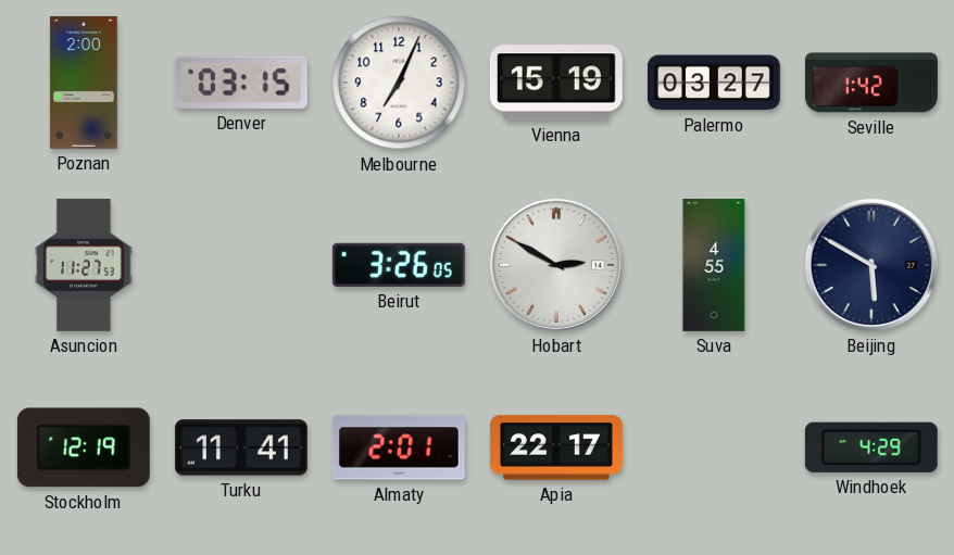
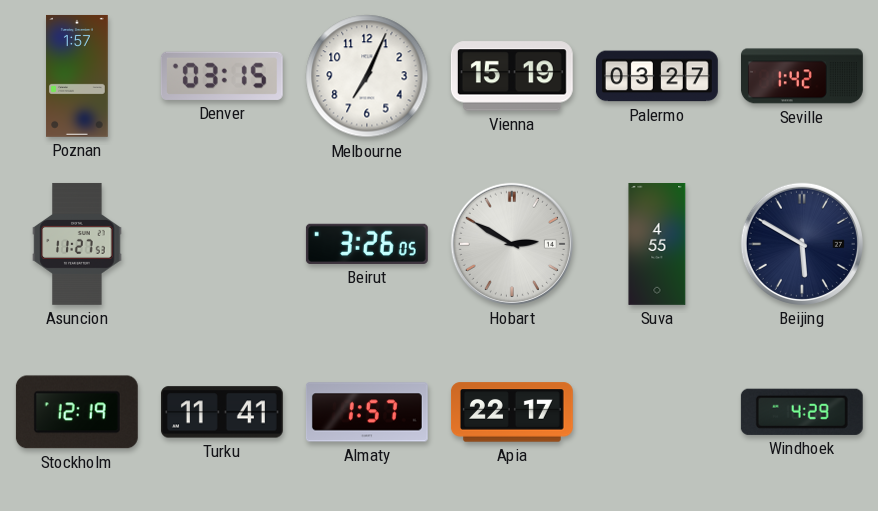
Poznan: 2:00 -> 1:57 (77, 76)
Almaty: 2:01 -> 1:57 (367, 412)
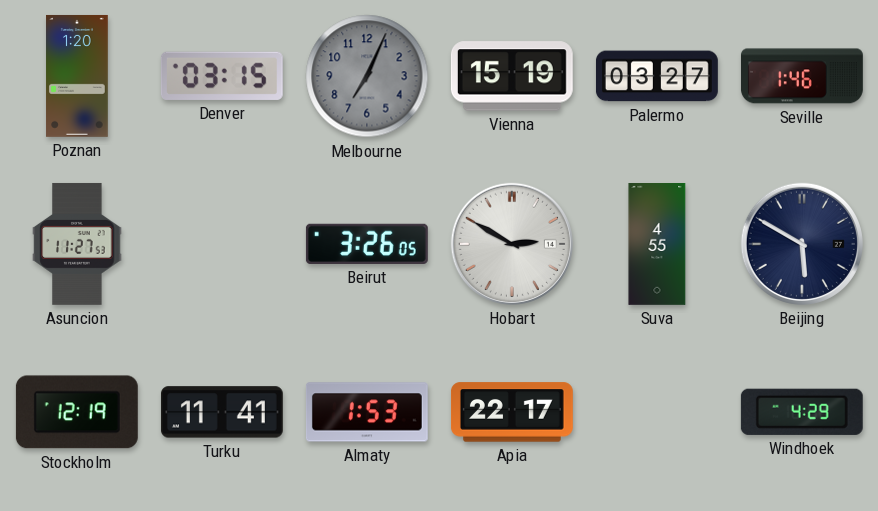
Poznan: 1:57 -> 1:20 (77, 76)
Melbourne dial: white -> grey (367, 76)
Seville: 1:42 -> 1:46 (802, 76)
Almaty: 1:57 -> 1:53 (367, 412)
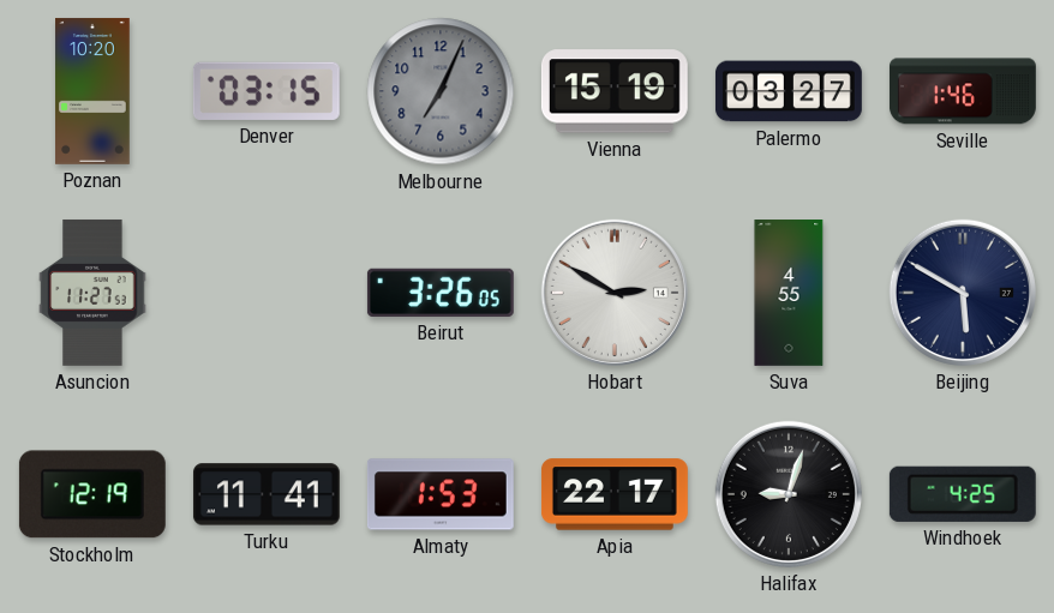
Poznan: 1:20 -> 10:20 (92, 91)
Halifax: none -> 9:03 (789, 494)
Windhoek: 4:29 -> 4:25 (963, 494)
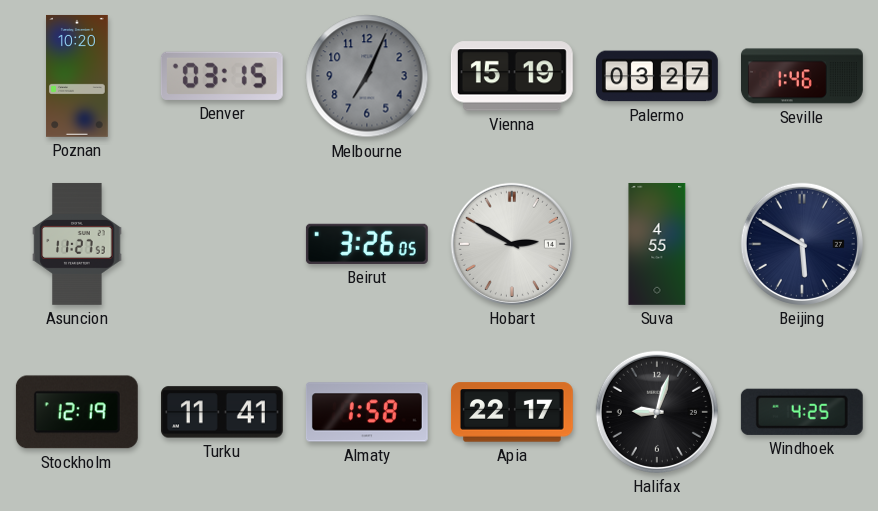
Almaty: 1:53 -> 1:58 (367, 412)
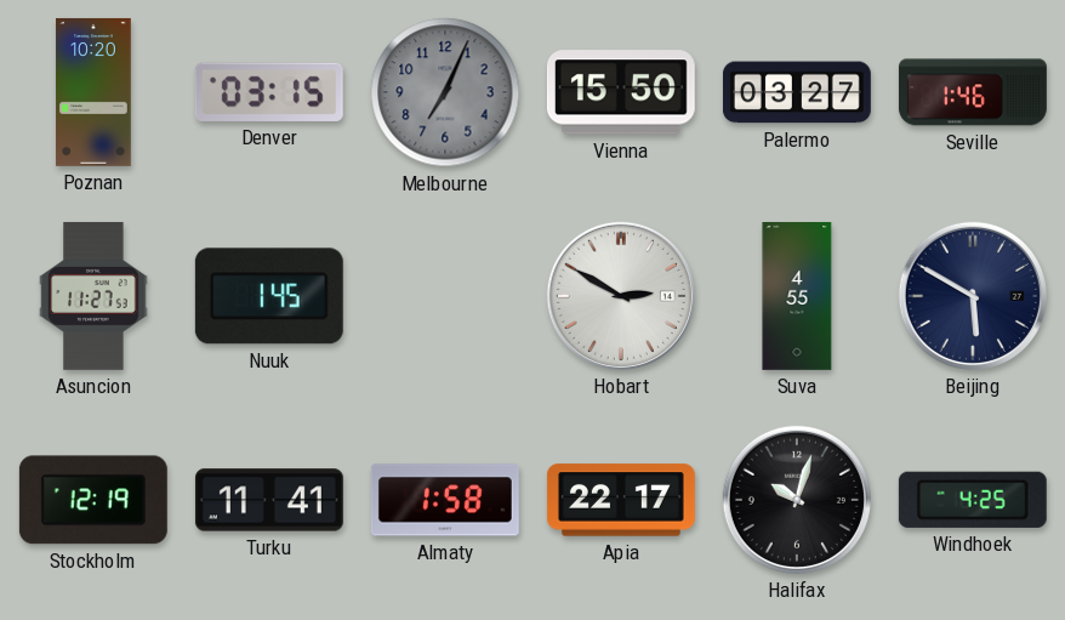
Vienna: 15:19 -> 15:50 (621, 92)
Nuuk: none -> 1:45 (269, 296)
Beirut: 3:26 -> none (367, 244)
Halifax: 9:03 -> 10:03 (797, 500)
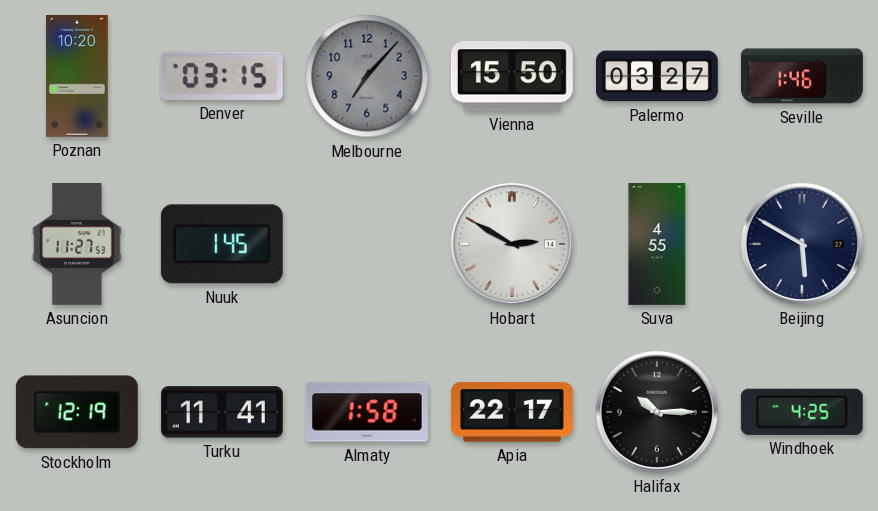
Melbourne: 7:04 -> 7:07 (367, 76)
Halifax: 10:03 -> 10:15 (657, 412)
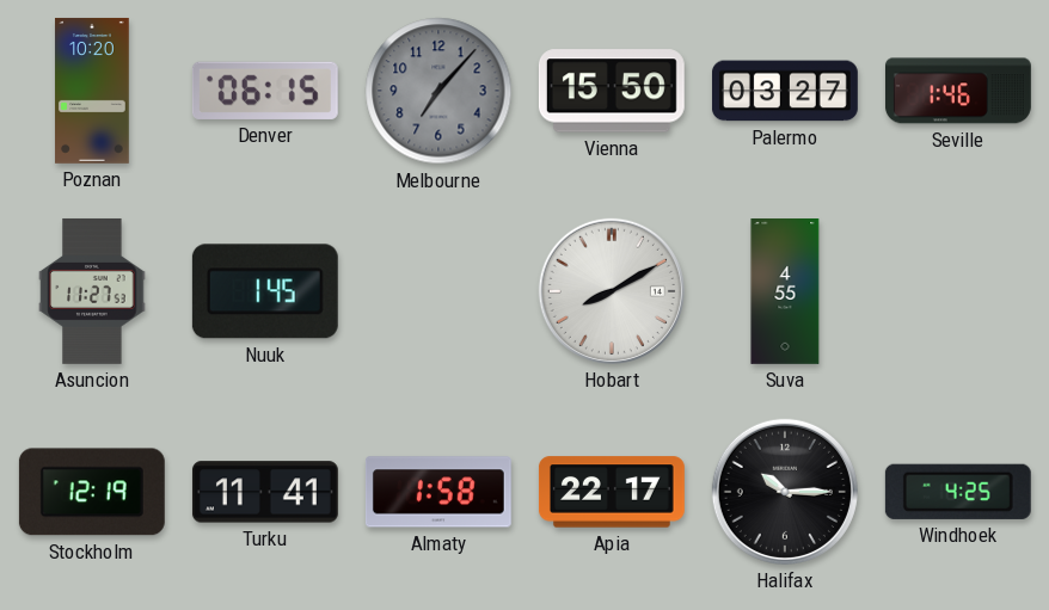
Denver: 03:15 -> 06:15 (265, 91)
Hobart: 2:50 -> 8:10 (612, 291)
Beijing: 5:50 -> none (802, 244)
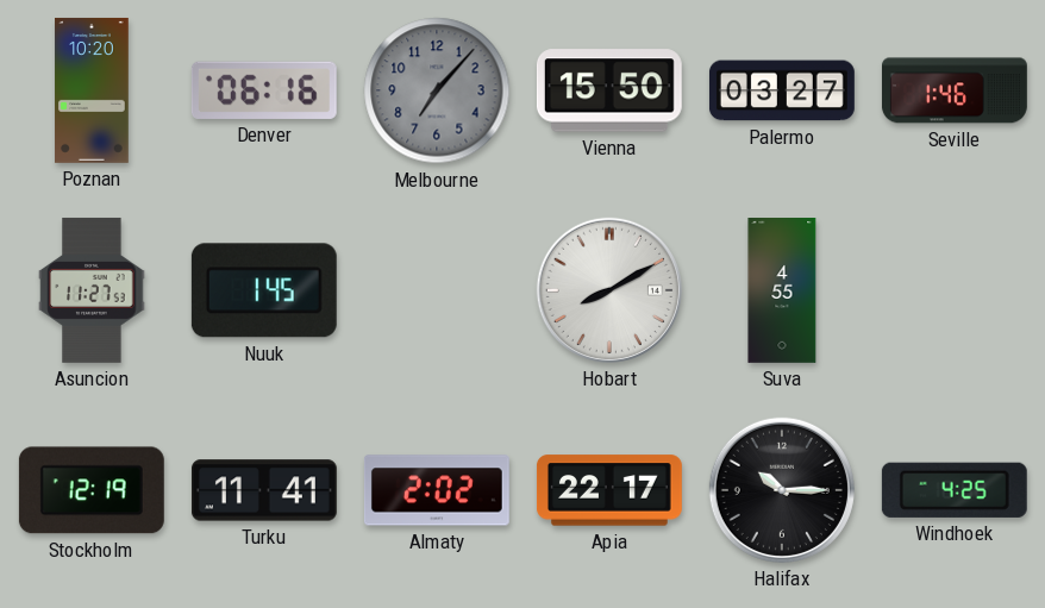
Denver: 06:15 -> 06:16 (264, 90)
Almaty: 1:58 -> 2:02 (437, 490)
